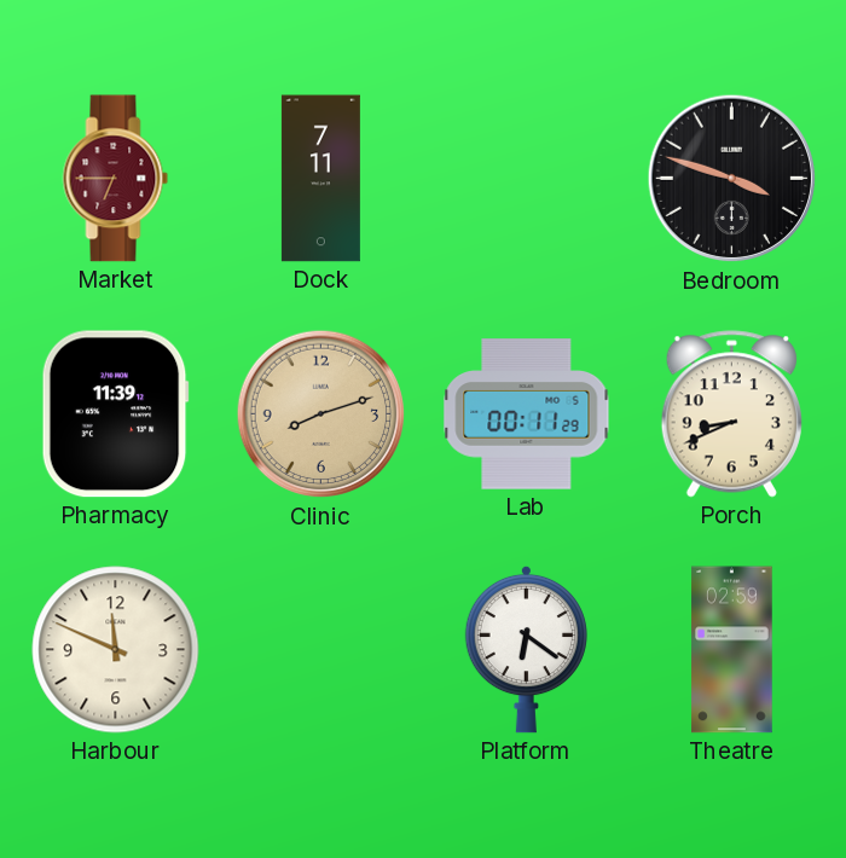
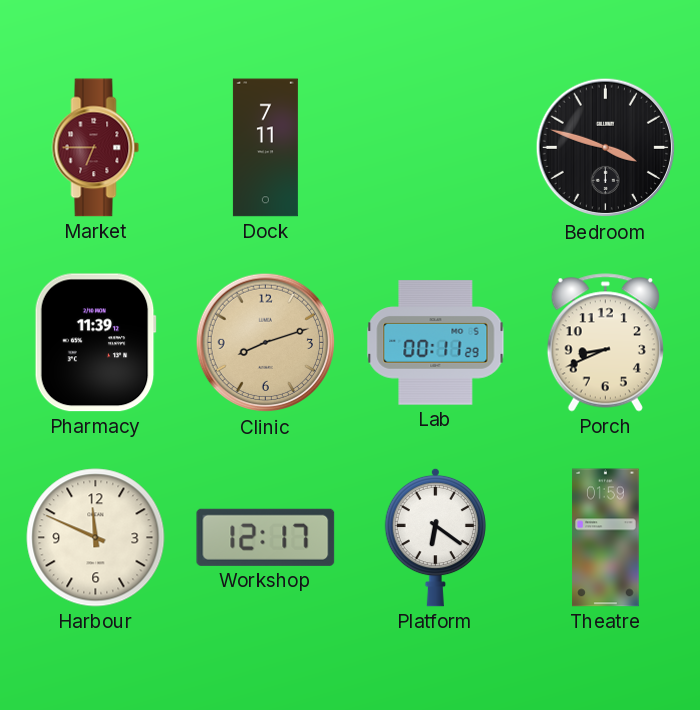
Workshop: none -> 12:17 (266, 537)
Theatre: 02:59 -> 01:59 (606, 538)
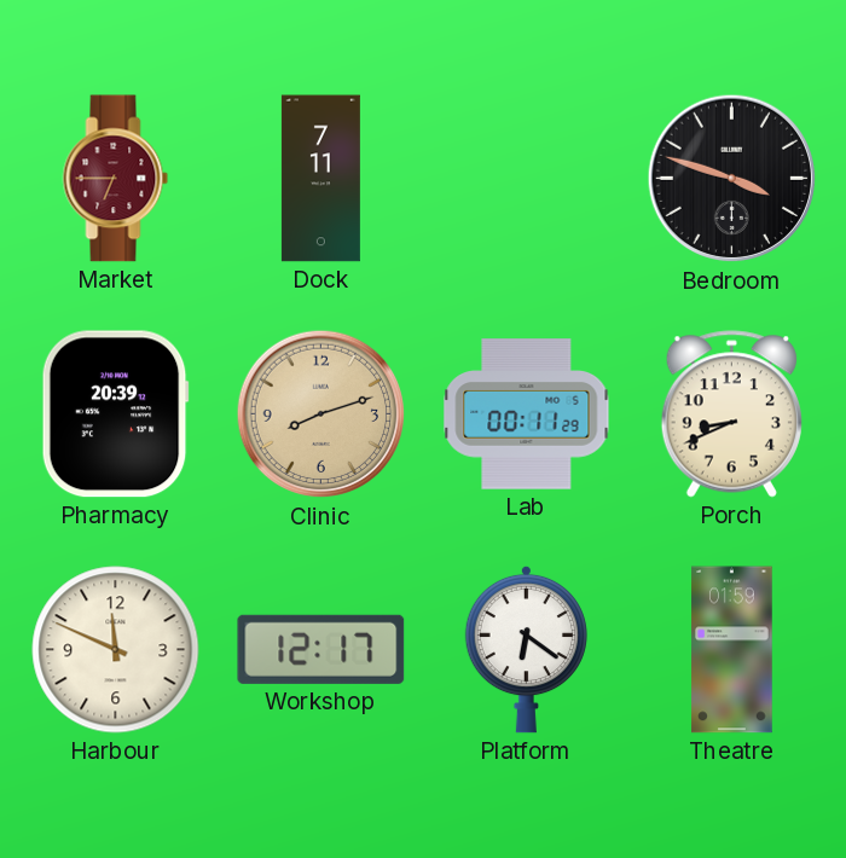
Pharmacy: 11:39 -> 20:39 (115, 414)
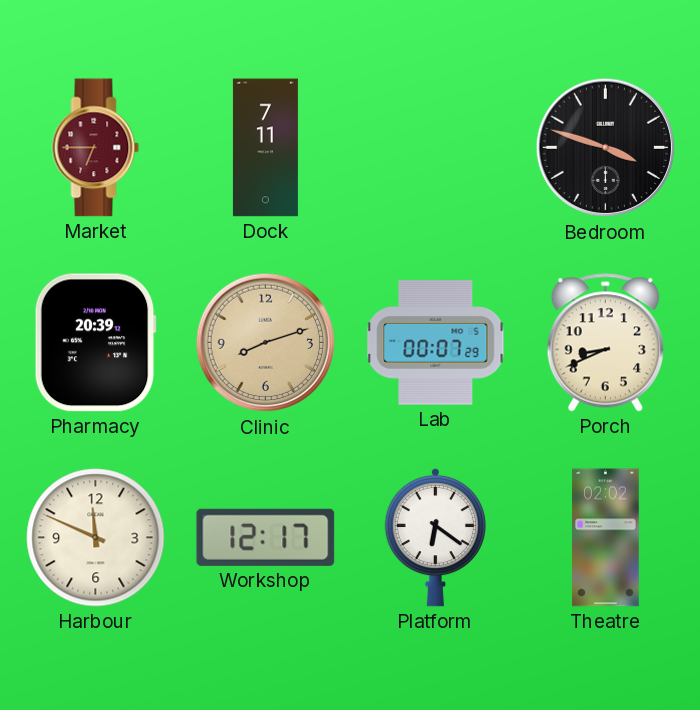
Lab: 00:11 -> 00:07 (436, 343)
Theatre: 01:59 -> 02:02 (606, 538)
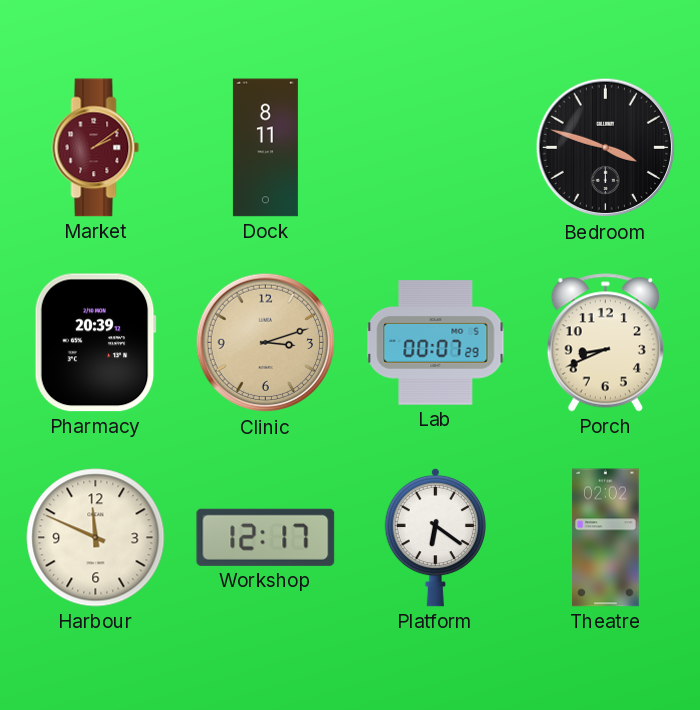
Market: 6:45 -> 2:09 (96, 148)
Dock: 7:11 -> 8:11 (265, 148)
Clinic: 8:12 -> 3:12 (266, 343)
